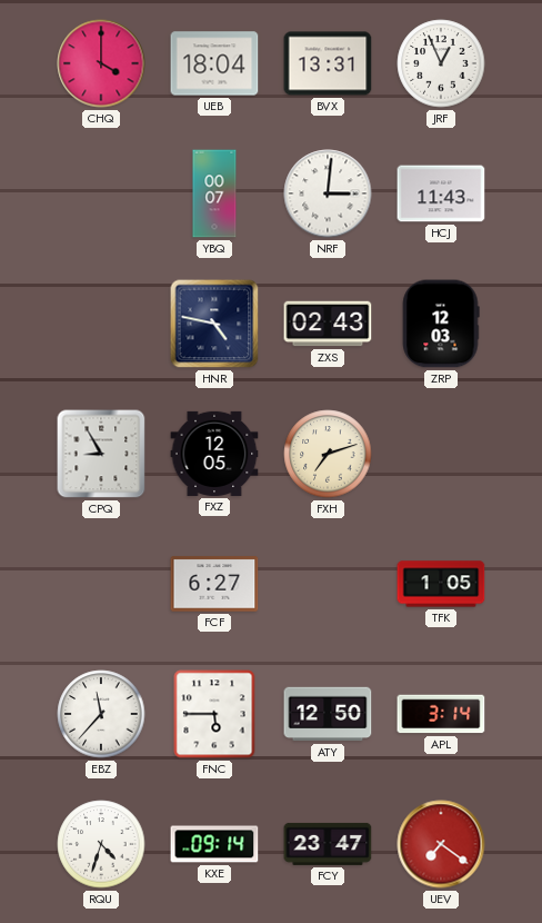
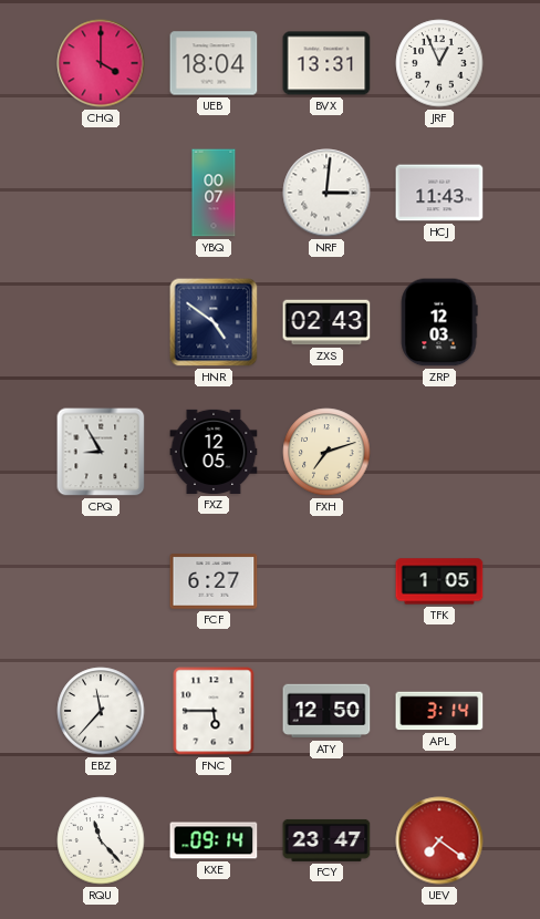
HNR: 4:47 -> 4:51 (214, 322)
RQU: 4:33 -> 11:23 (101, 840)
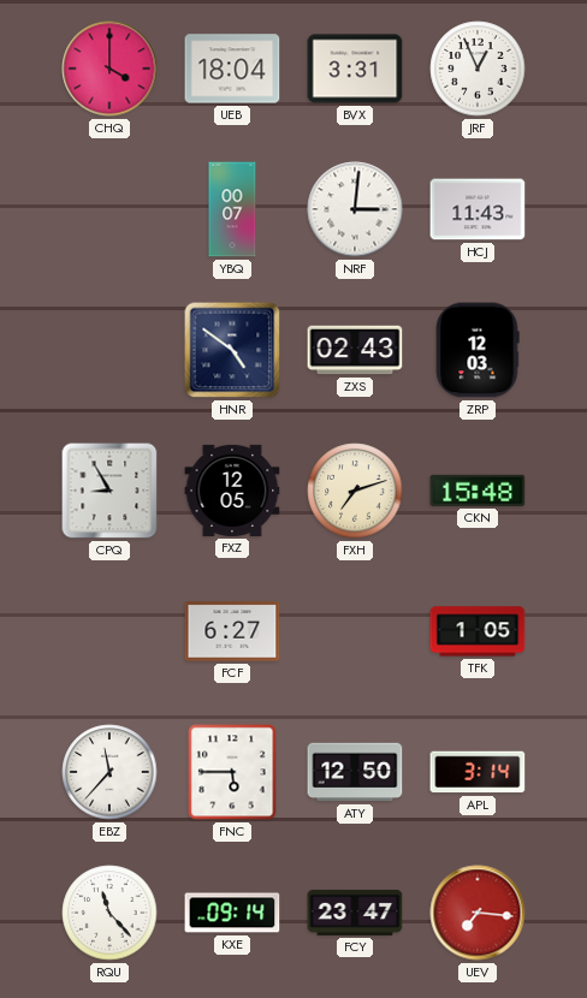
BVX: 13:31 -> 3:31 (355, 69)
CKN: none -> 15:48 (478, 491)
UEV: 7:21 -> 7:16 (478, 913)
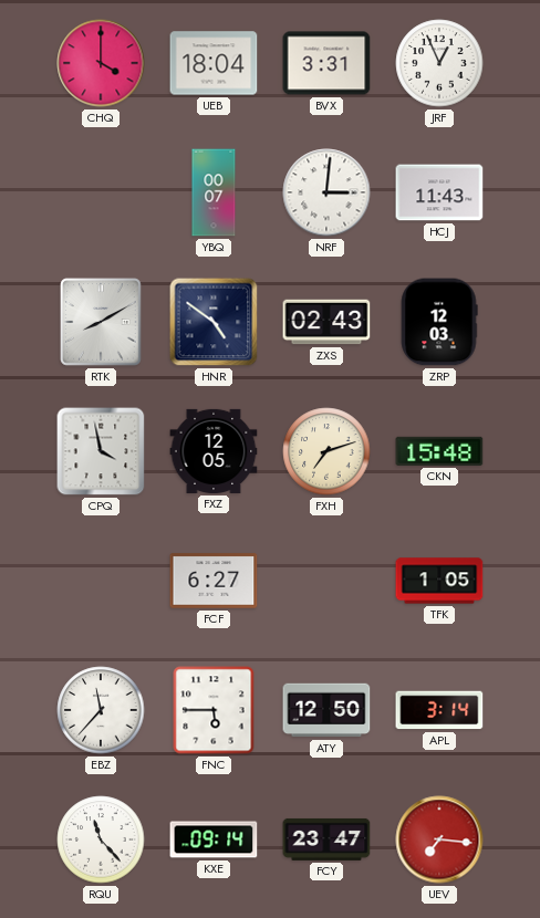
RTK: none -> 8:10 (101, 322)
CPQ: 8:55 -> 3:58 (101, 451)
